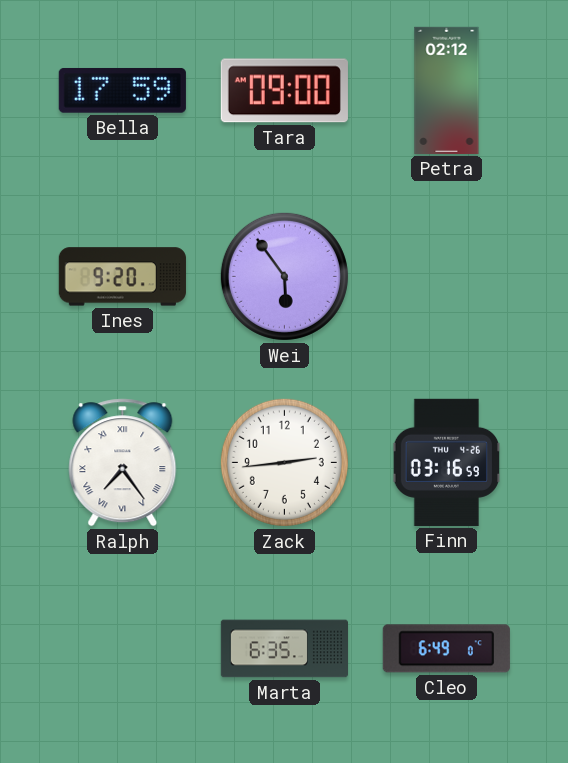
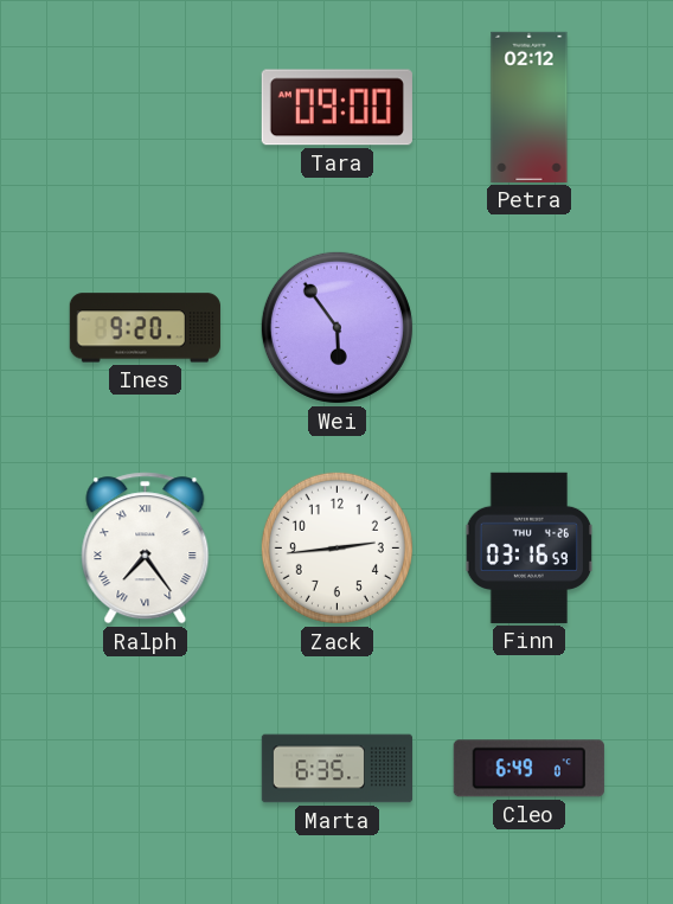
Bella: 17:59 -> none (122, 90)
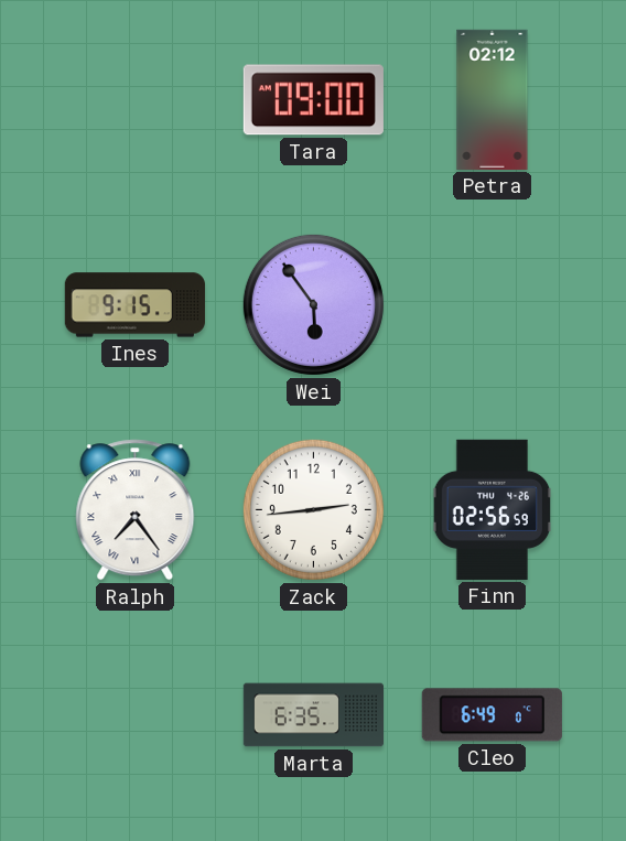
Ines: 9:20 -> 9:15 (134, 305)
Finn: 03:16 -> 02:56 (492, 509)
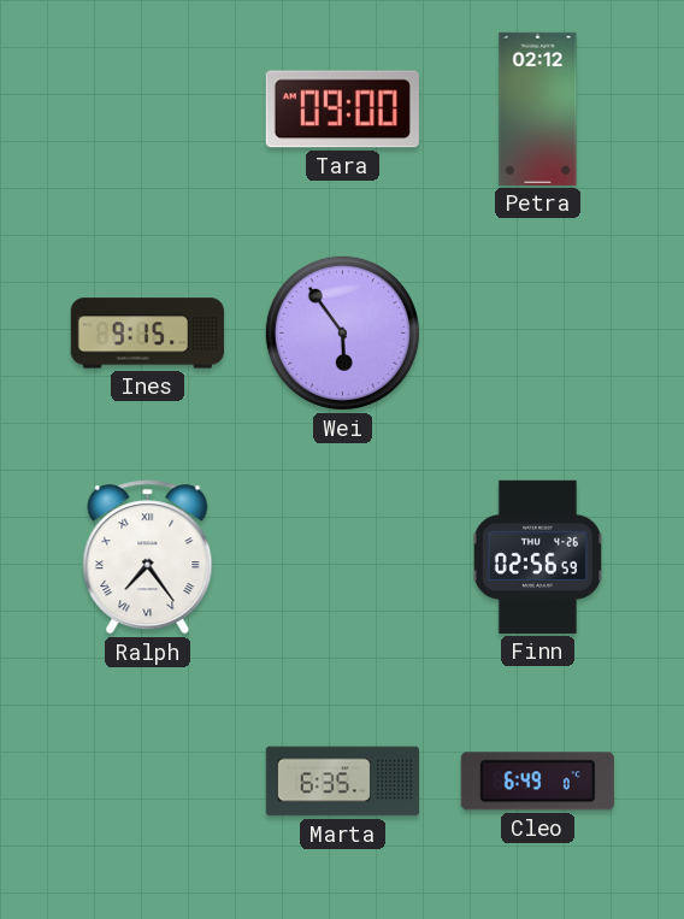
Zack: 2:44 -> none (313, 509)
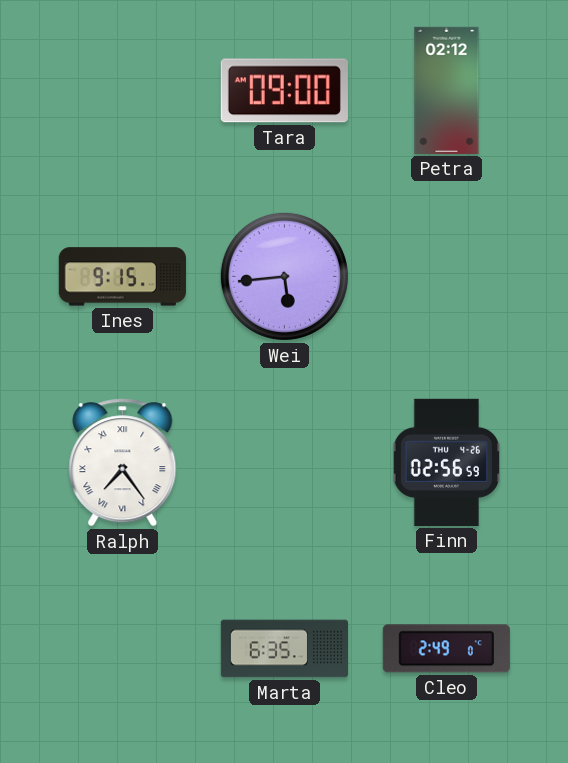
Wei: 5:54 -> 5:44 (284, 276)
Cleo: 6:49 -> 2:49 (446, 649)
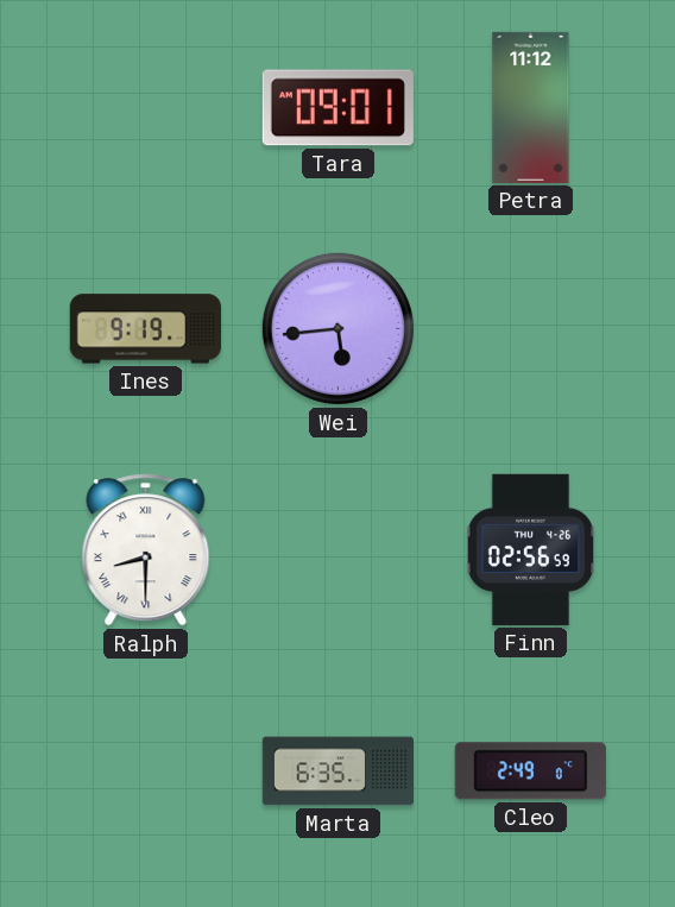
Tara: 09:00 -> 09:01 (337, 108)
Petra: 02:12 -> 11:12 (531, 107)
Ines: 9:15 -> 9:19 (145, 329)
Ralph: 7:24 -> 8:30 (146, 550)
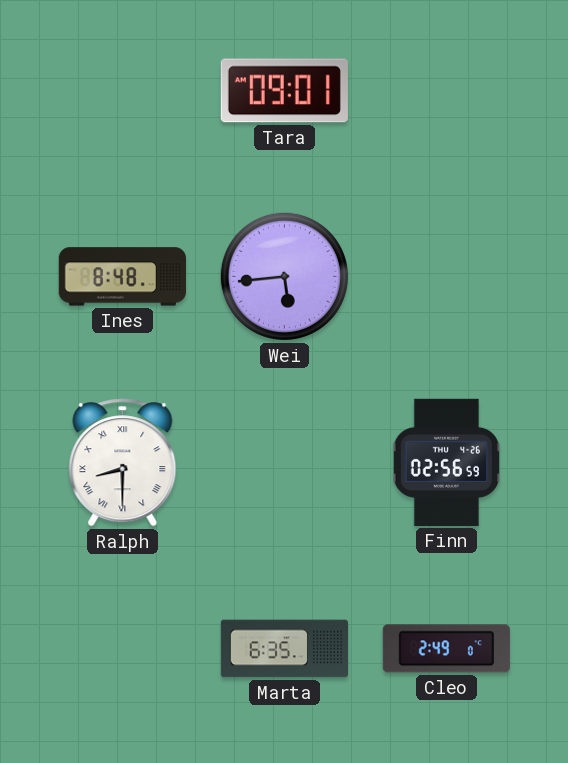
Petra: 11:12 -> none (531, 107)
Ines: 9:19 -> 8:48 (122, 277)
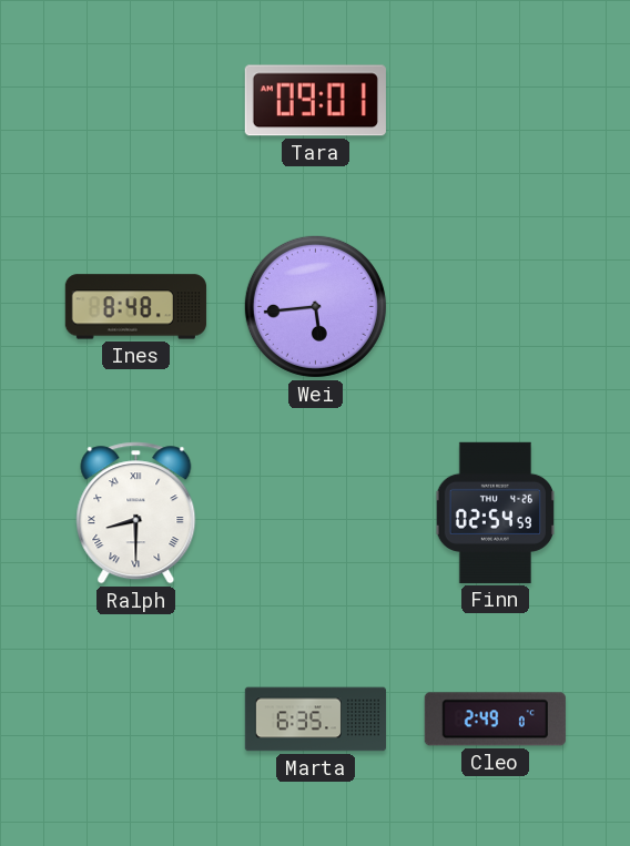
Finn: 02:56 -> 02:54 (495, 512)
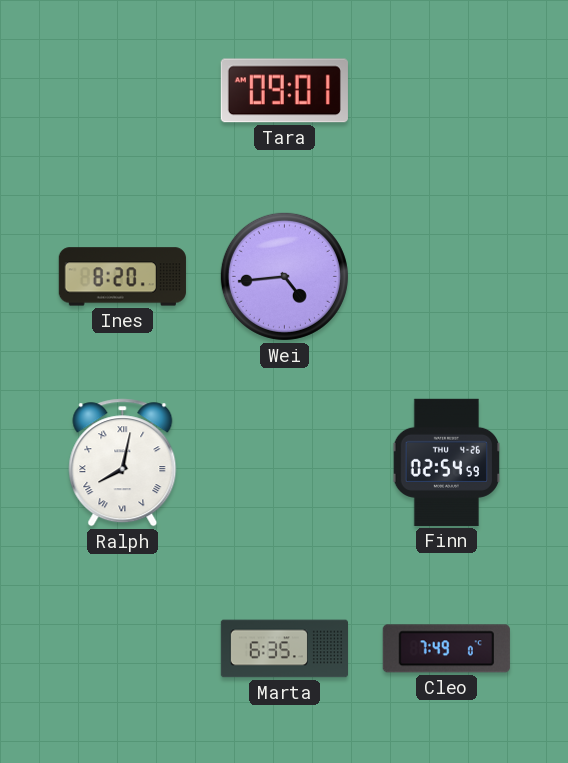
Ines: 8:48 -> 8:20 (122, 277)
Wei: 5:44 -> 4:44 (284, 276)
Ralph: 8:30 -> 8:02 (123, 463)
Cleo: 2:49 -> 7:49 (446, 649)
